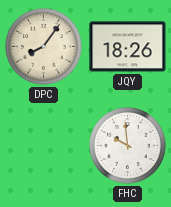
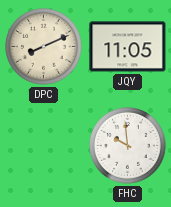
DPC: 8:06 -> 8:11 (44, 47)
JQY: 18:26 -> 11:05 (128, 47)
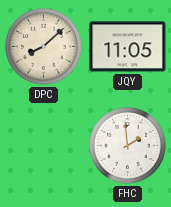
DPC: 8:11 -> 8:08 (44, 47)
FHC: 9:59 -> 1:59 (128, 146)
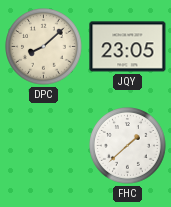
JQY: 11:05 -> 23:05 (128, 47)
FHC: 1:59 -> 1:38 (128, 146)
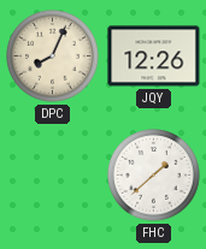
DPC: 8:08 -> 8:04 (53, 57)
JQY: 23:05 -> 12:26 (154, 57)
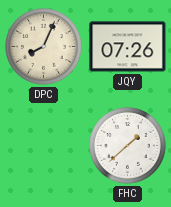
JQY: 12:26 -> 07:26 (128, 47)
